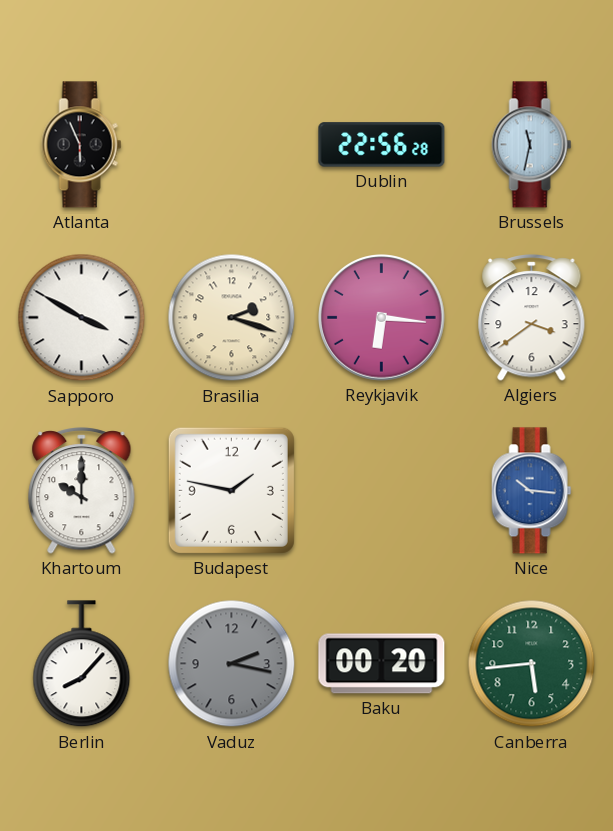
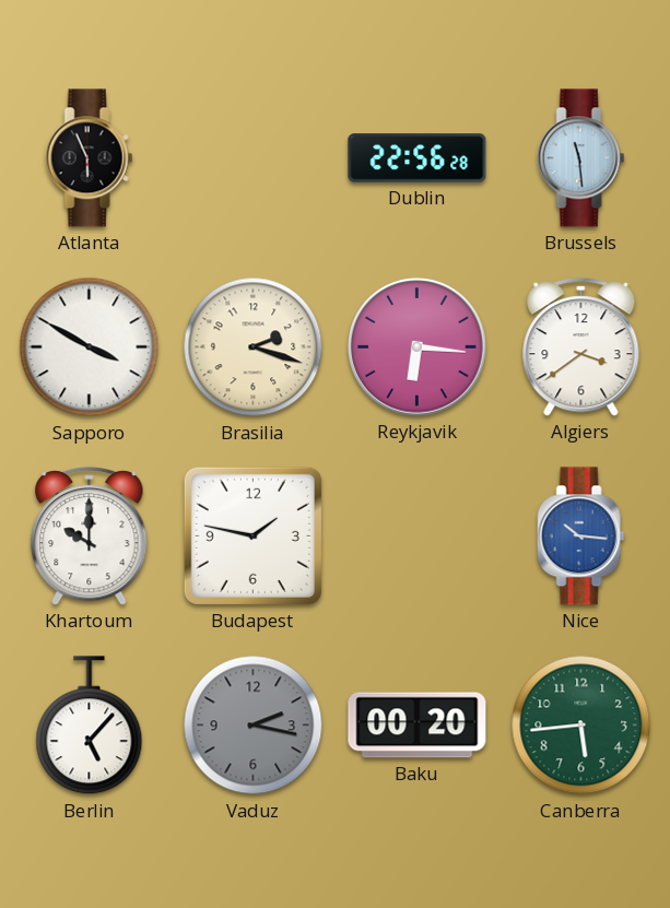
Brussels: 11:32 -> 11:29 (581, 158)
Berlin: 8:07 -> 5:07 (90, 726)
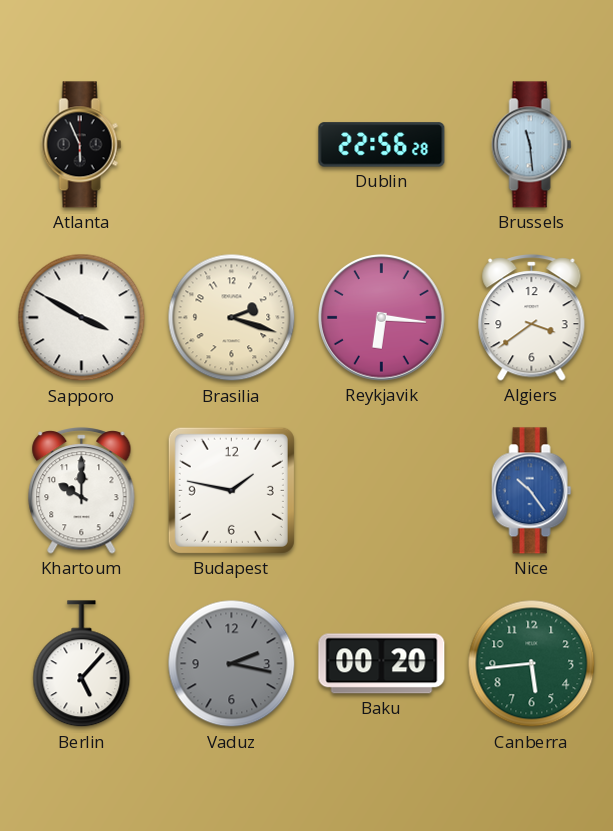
Nice: 10:16 -> 10:24 (532, 491)
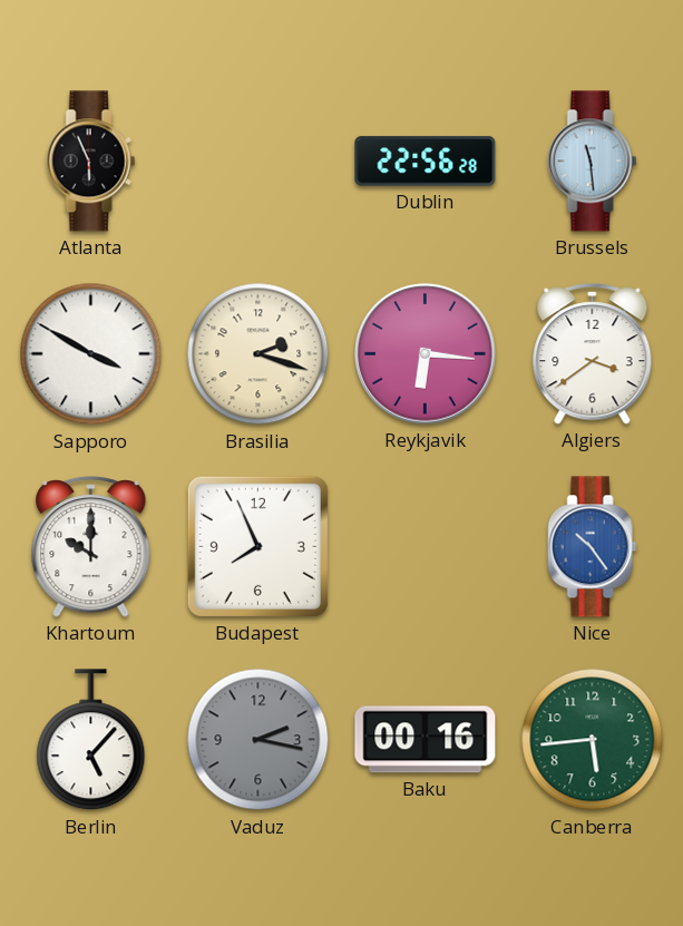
Budapest: 1:47 -> 7:56 (257, 546)
Baku: 00:20 -> 00:16 (426, 740)
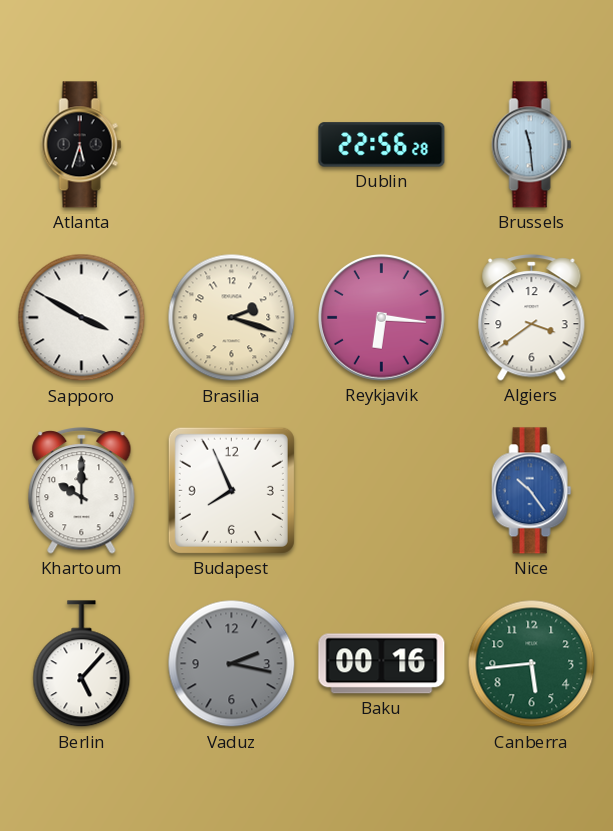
Atlanta: 5:56 -> 5:33 (82, 145)
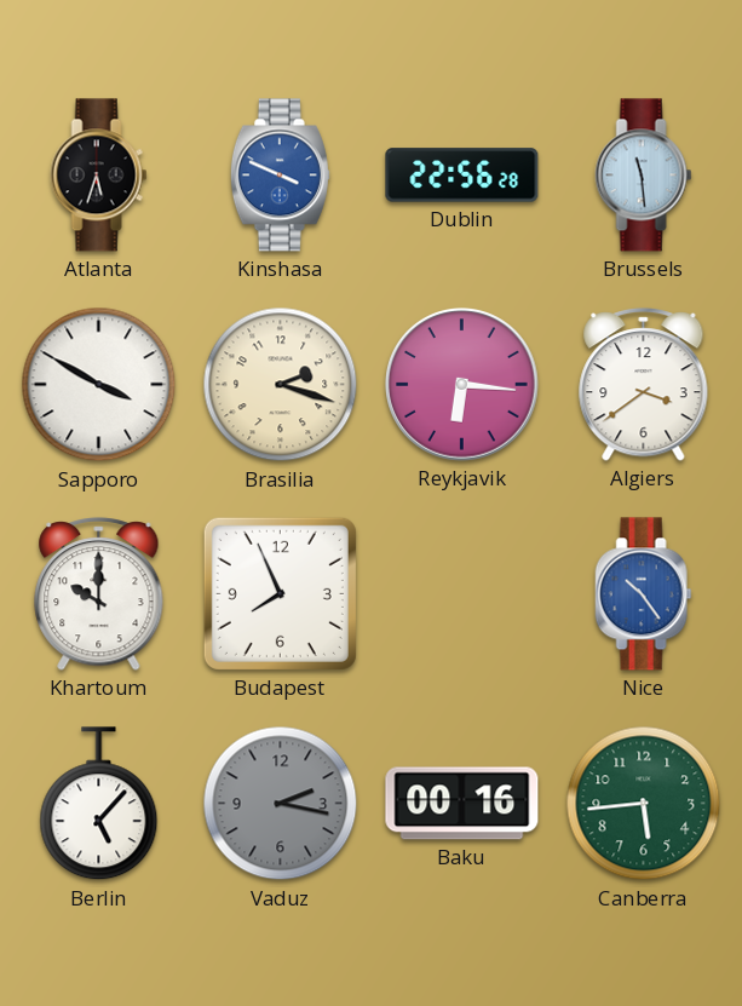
Kinshasa: none -> 3:49 (280, 176)
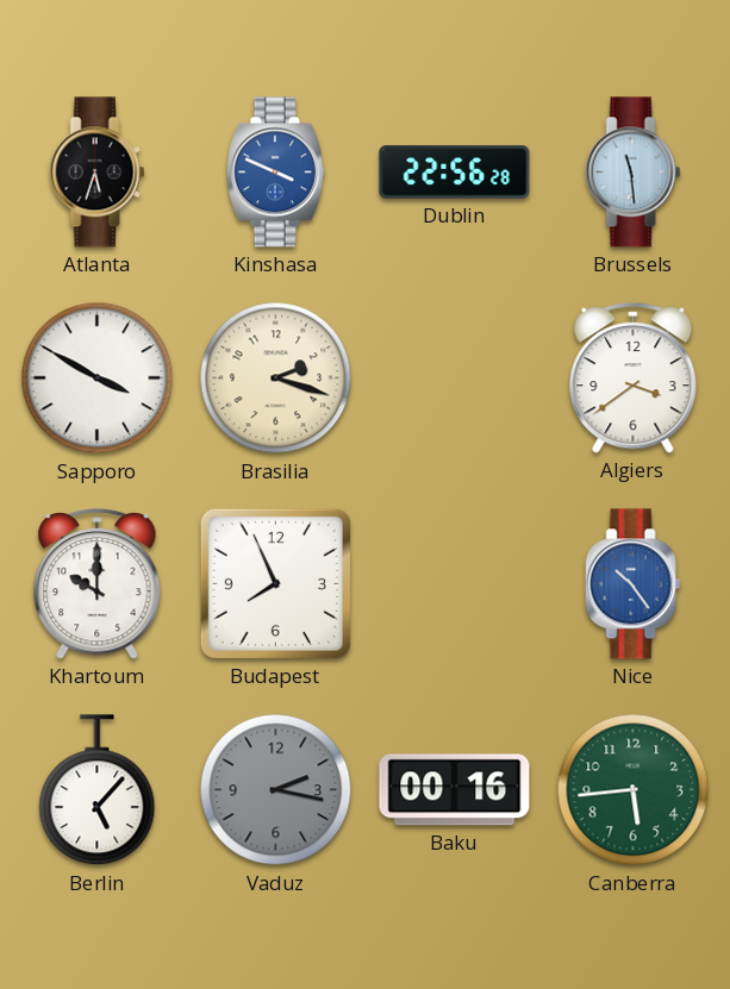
Reykjavik: 6:16 -> none (462, 385)
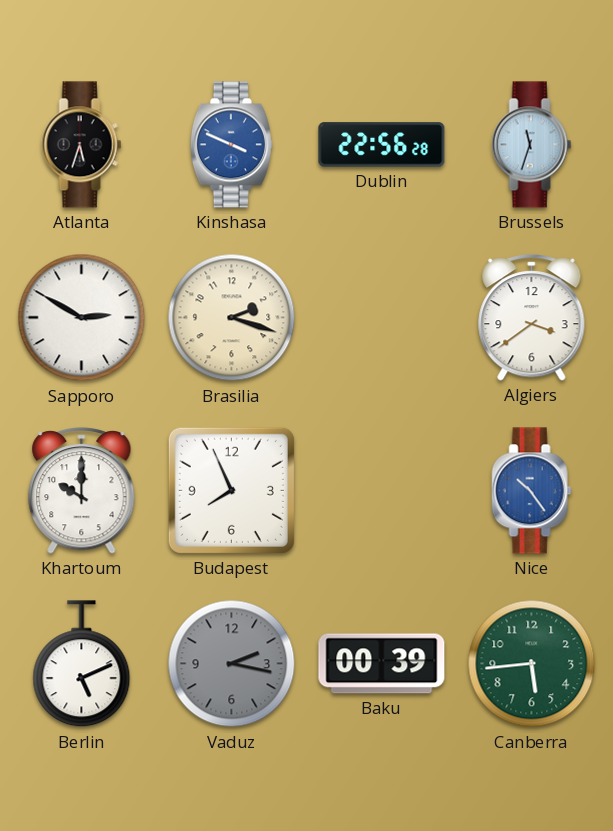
Brussels: 11:29 -> 11:33 (532, 145)
Sapporo: 3:50 -> 2:50 (82, 318)
Berlin: 5:07 -> 5:11 (82, 664)
Baku: 00:16 -> 00:39 (382, 664)
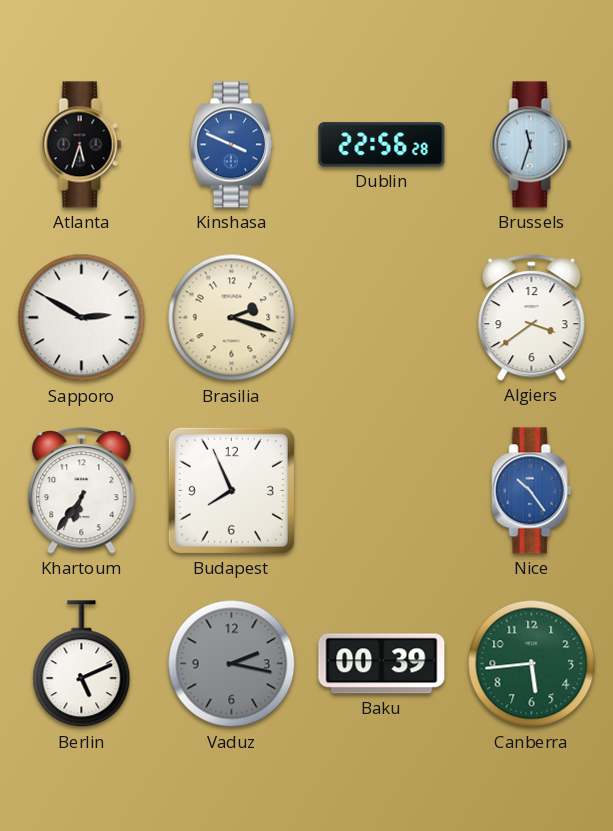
Khartoum: 10:00 -> 6:36 (82, 491)
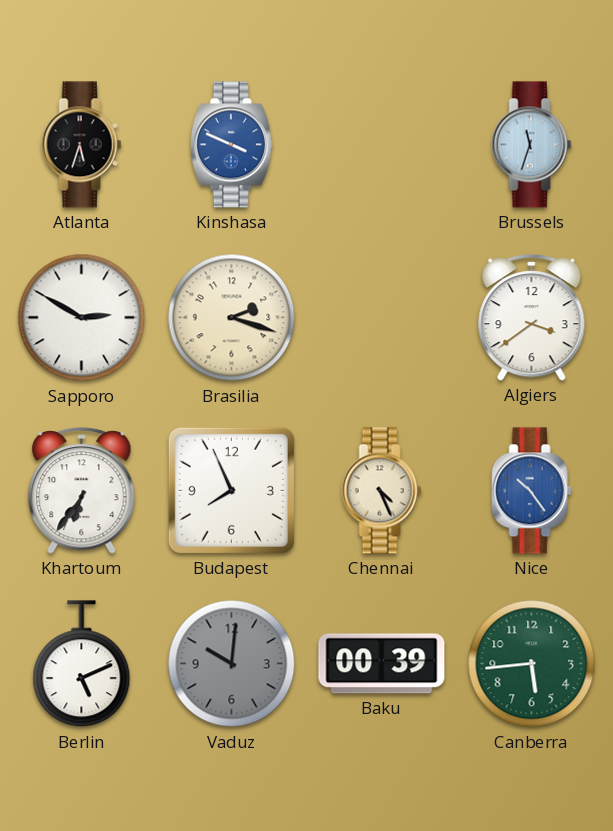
Dublin: 22:56 -> none (382, 145)
Chennai: none -> 4:26 (382, 491)
Vaduz: 2:17 -> 10:01 (232, 664)
